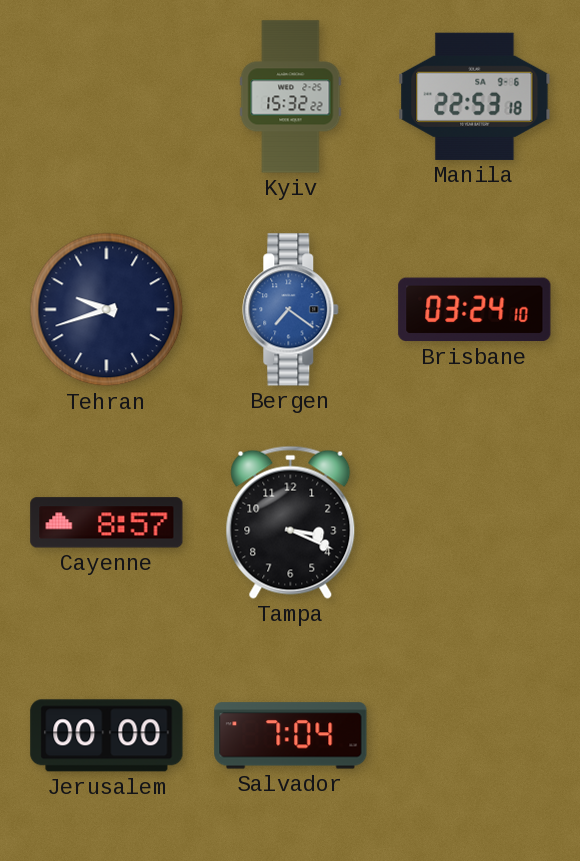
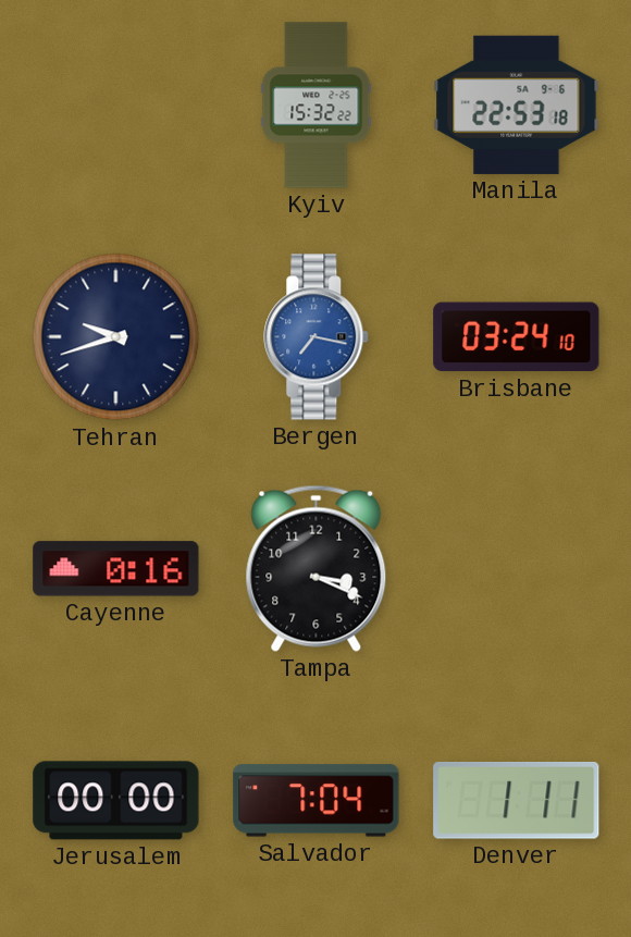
Bergen: 7:21 -> 7:17 (317, 337)
Cayenne: 8:57 -> 0:16 (116, 569)
Denver: none -> 1:11 (517, 801)
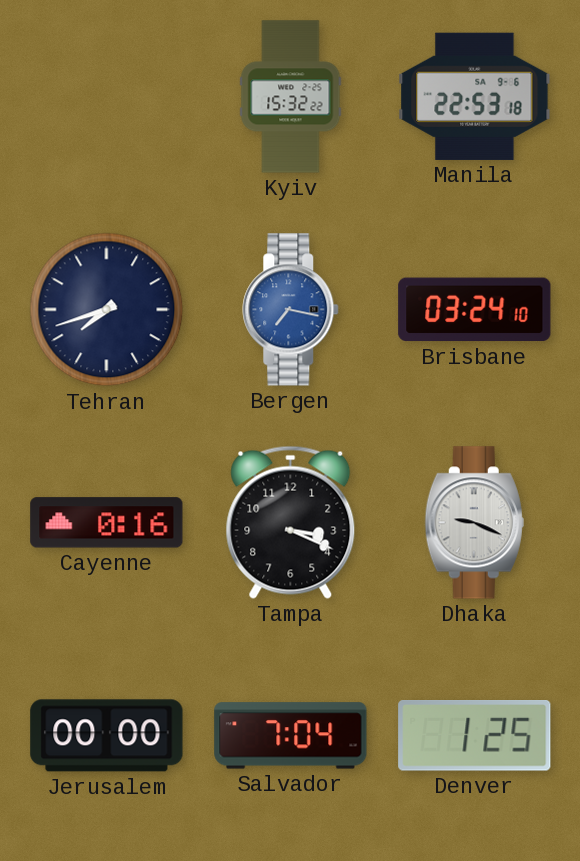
Tehran: 9:42 -> 7:42 (107, 310)
Dhaka: none -> 9:19 (474, 523)
Denver: 1:11 -> 1:25 (475, 736)
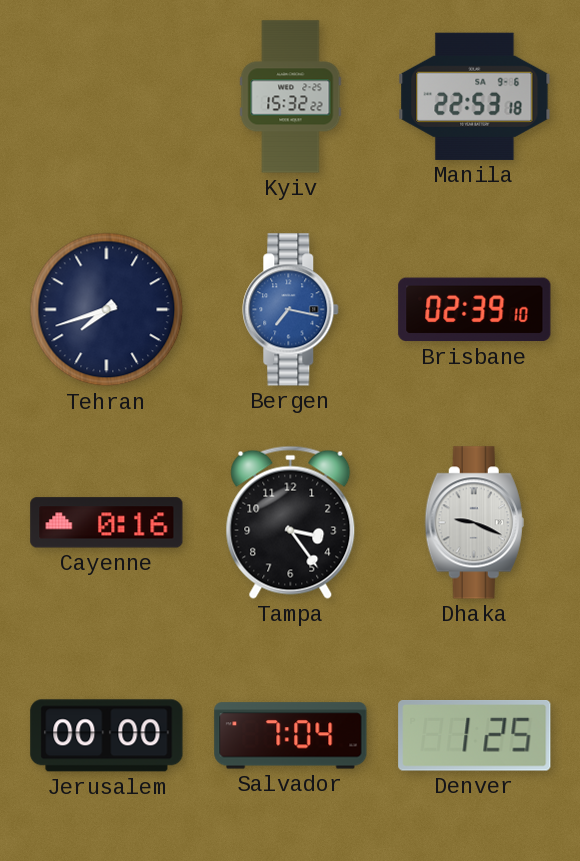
Brisbane: 03:24 -> 02:39 (475, 310)
Tampa: 3:19 -> 3:24 (291, 522)
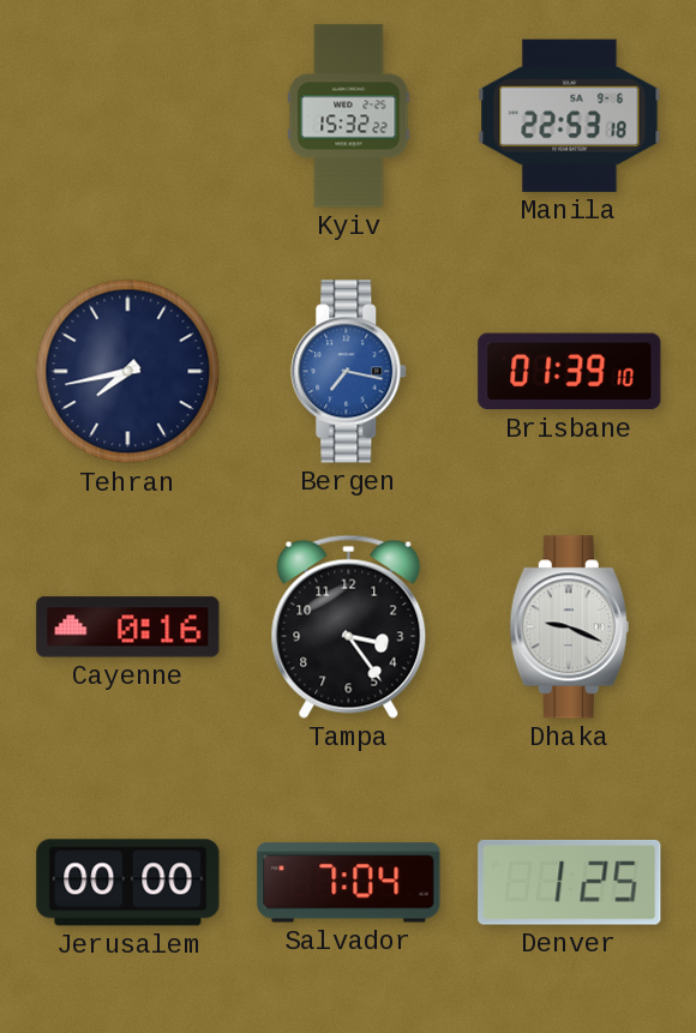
Tehran: 7:42 -> 7:43 (128, 372)
Brisbane: 02:39 -> 01:39 (570, 372)
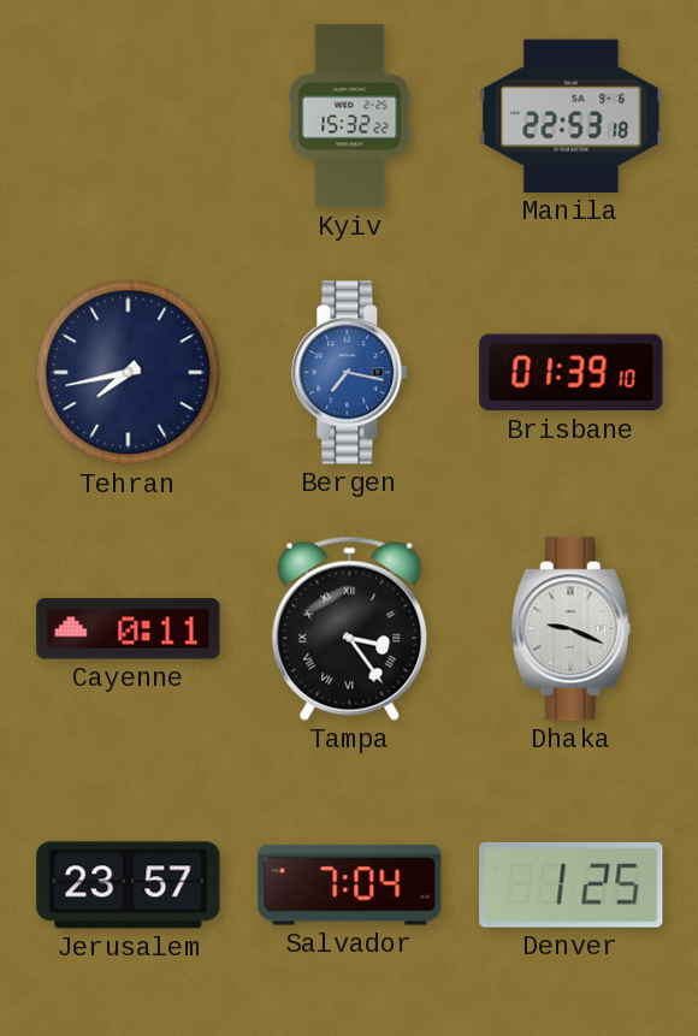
Cayenne: 0:16 -> 0:11 (129, 629)
Tampa numerals: Arabic -> Roman (350, 628)
Jerusalem: 00:00 -> 23:57 (129, 886)
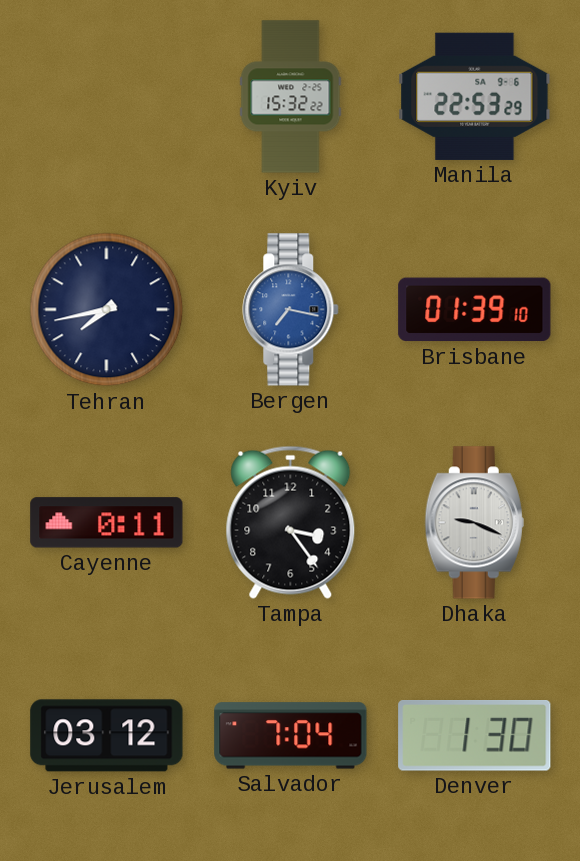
Manila: 22:53:18 -> 22:53:29 (475, 96)
Tampa numerals: Roman -> Arabic (291, 522)
Jerusalem: 23:57 -> 03:12 (107, 736)
Denver: 1:25 -> 1:30 (475, 736)
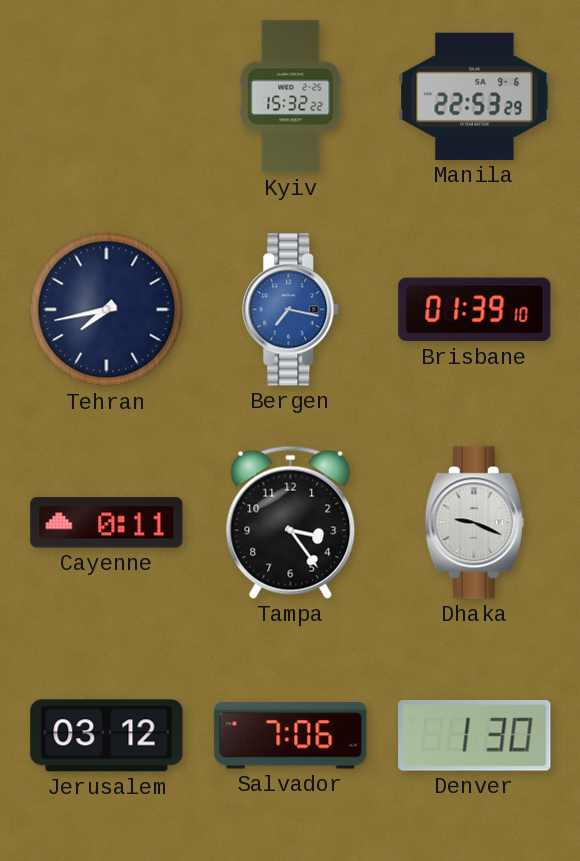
Salvador: 7:04 -> 7:06 (291, 736)
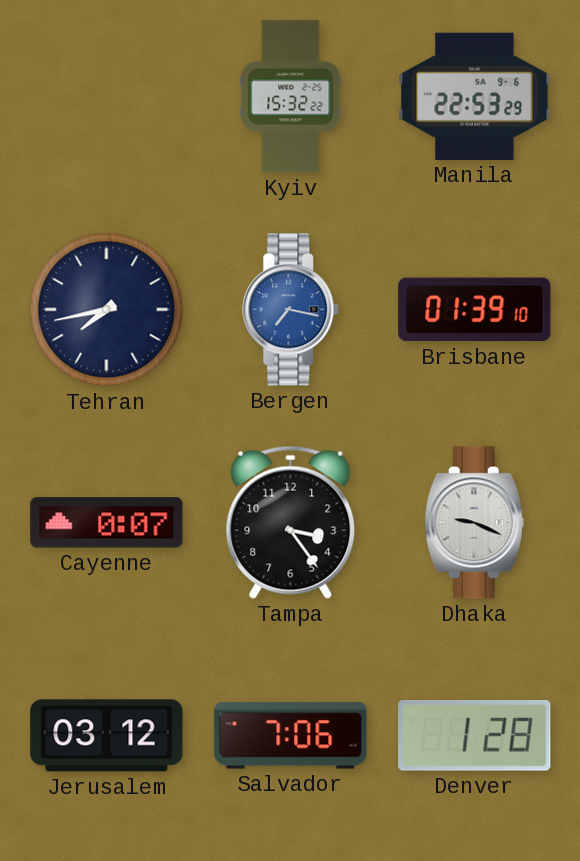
Cayenne: 0:11 -> 0:07 (107, 523)
Denver: 1:30 -> 1:28 (475, 736)
